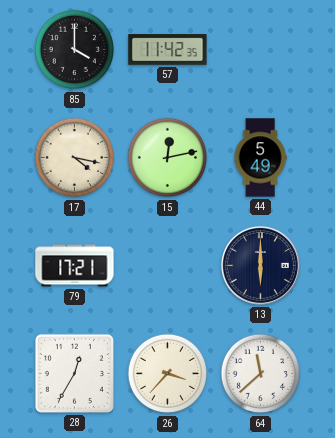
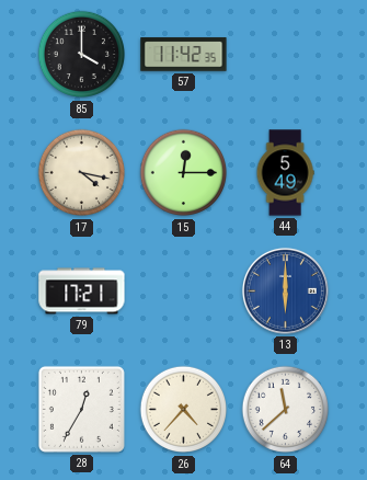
15: 12:13 -> 12:15 (183, 173)
13 dial: navy -> blue (285, 290)
26: 3:37 -> 4:37 (183, 410)
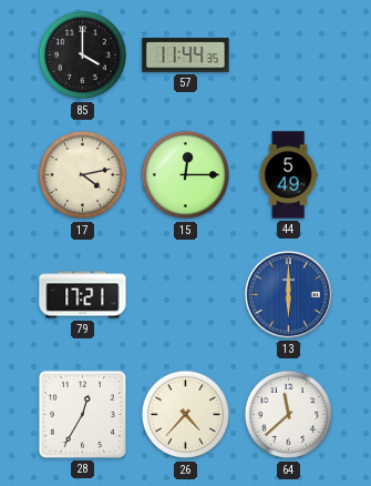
57: 11:42 -> 11:44 (186, 55)
17: 4:17 -> 4:13 (82, 175)
